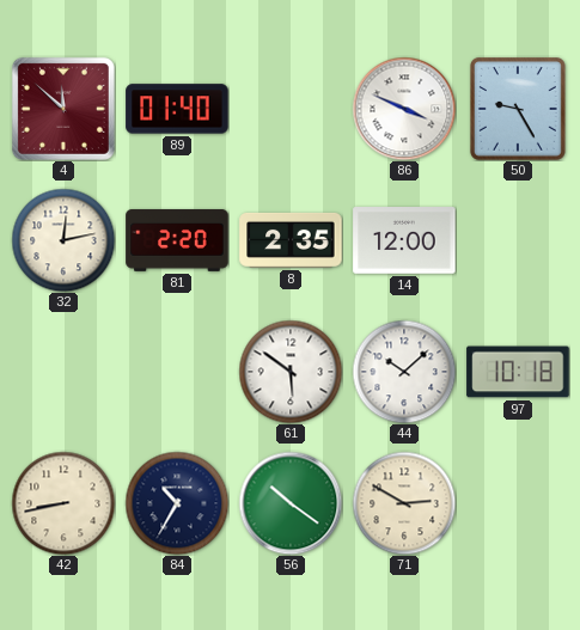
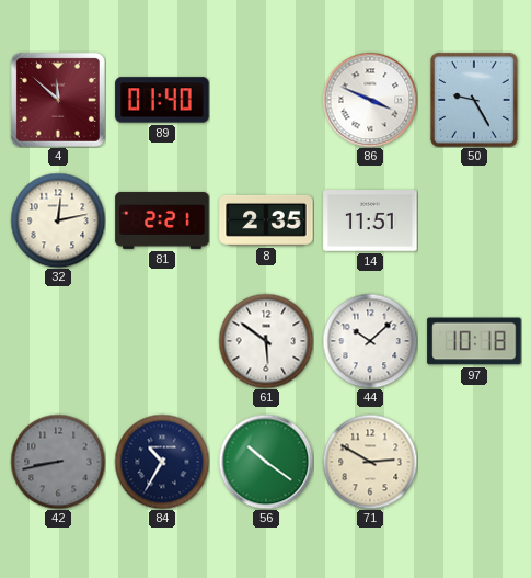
81: 2:20 -> 2:21 (162, 220)
14: 12:00 -> 11:51 (370, 222)
42 dial: cream -> grey (58, 462)
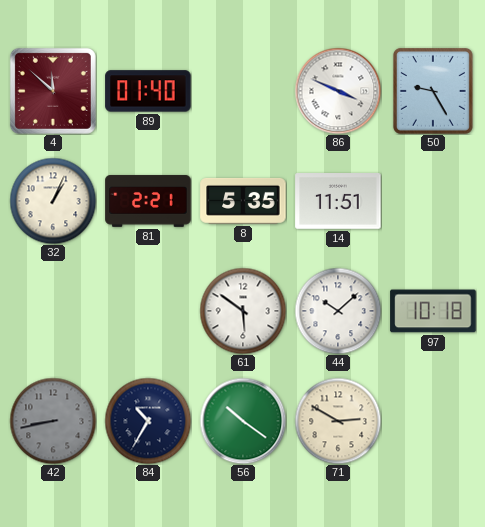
32: 12:13 -> 1:04 (53, 201)
8: 2:35 -> 5:35 (243, 201)
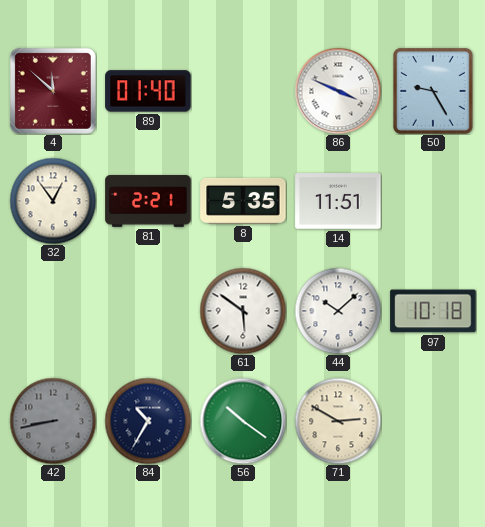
32: 1:04 -> 12:54 (53, 201)
